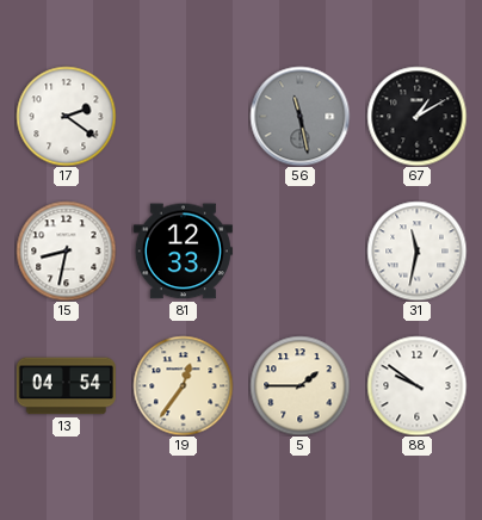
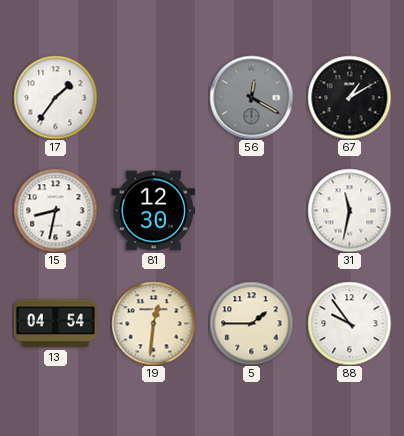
17: 2:21 -> 1:36 (55, 97)
56: 11:28 -> 12:20 (251, 97)
81: 12:33 -> 12:30 (153, 211)
19: 12:36 -> 12:31 (153, 323)
88: 9:51 -> 9:54 (349, 323)
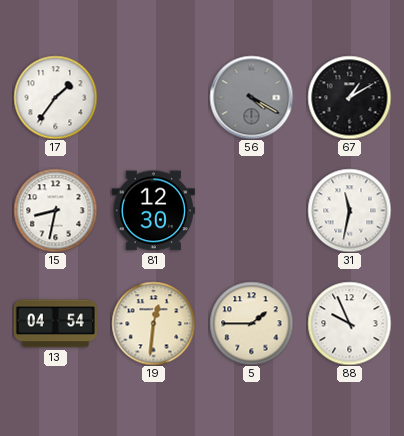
56: 12:20 -> 4:20 (251, 97)
88: 9:54 -> 9:56 (349, 323)
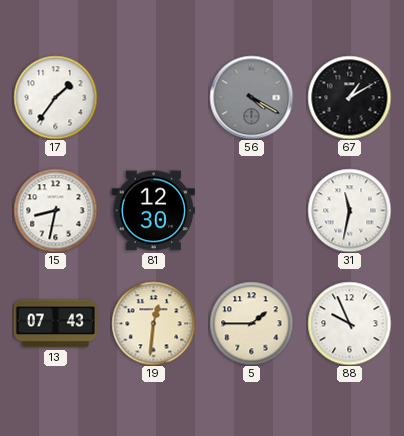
13: 04:54 -> 07:43 (55, 324)
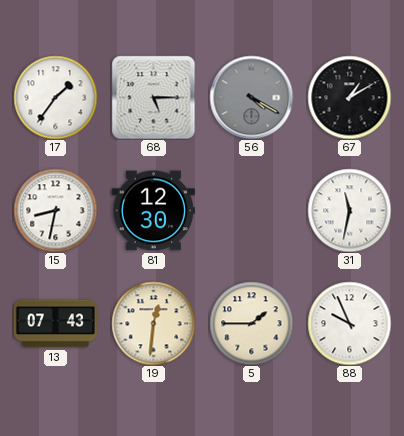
68: none -> 5:15 (153, 97)
